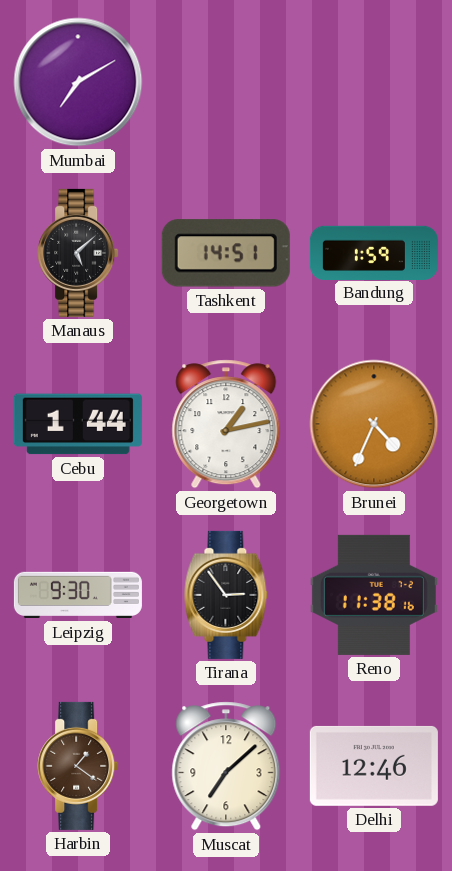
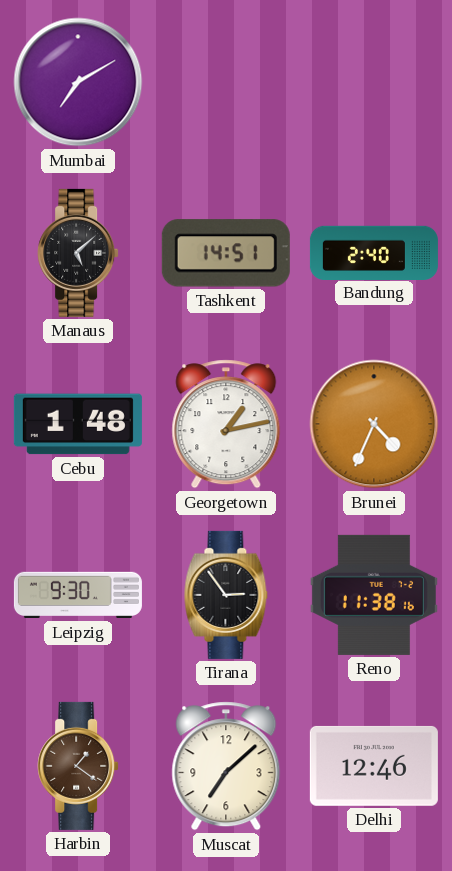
Bandung: 1:59 -> 2:40 (374, 252)
Cebu: 1:44 -> 1:48 (78, 424)
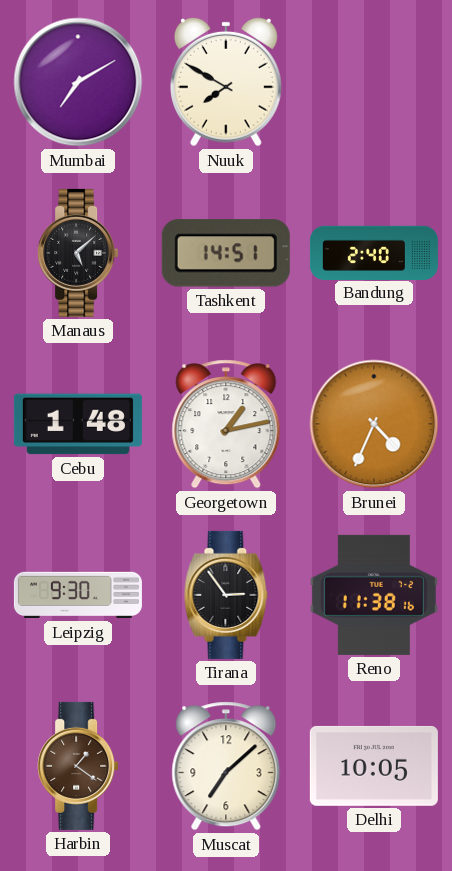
Nuuk: none -> 7:50 (226, 82)
Delhi: 12:46 -> 10:05 (374, 766)
